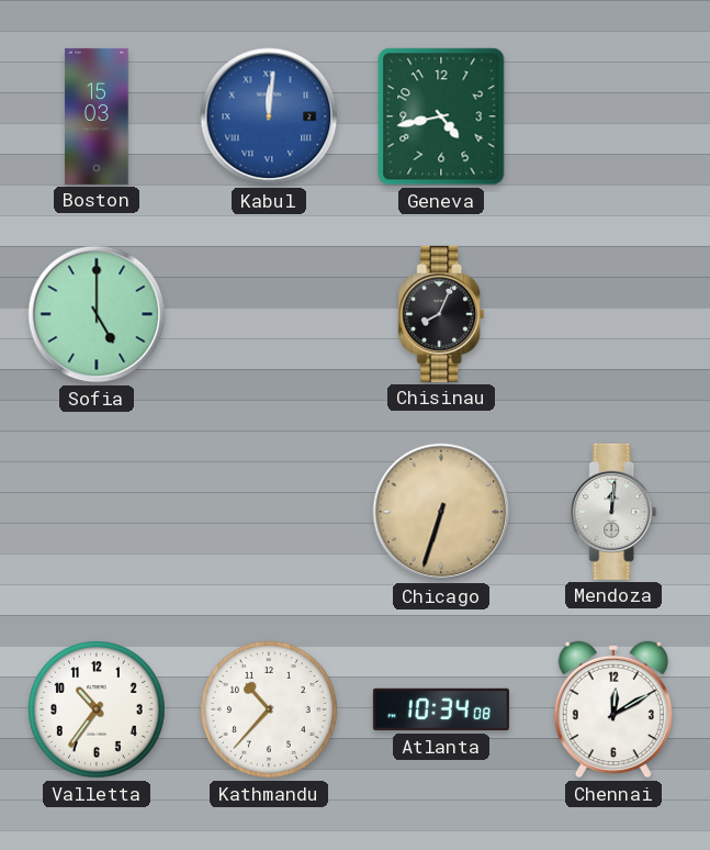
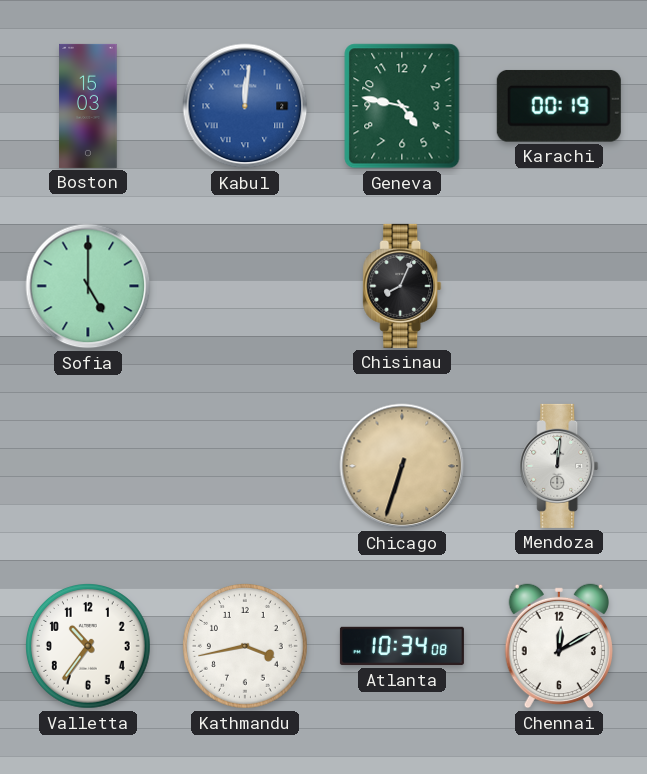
Geneva: 4:43 -> 4:47 (402, 106)
Karachi: none -> 00:19 (559, 106)
Kathmandu: 10:37 -> 3:43 (246, 647)
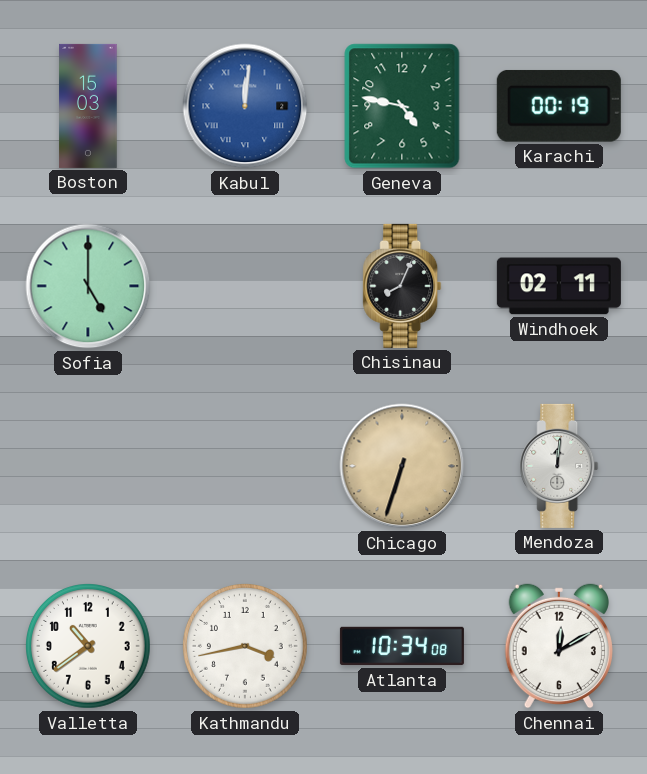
Windhoek: none -> 02:11 (559, 286)
Valletta: 10:36 -> 10:39 (89, 647)
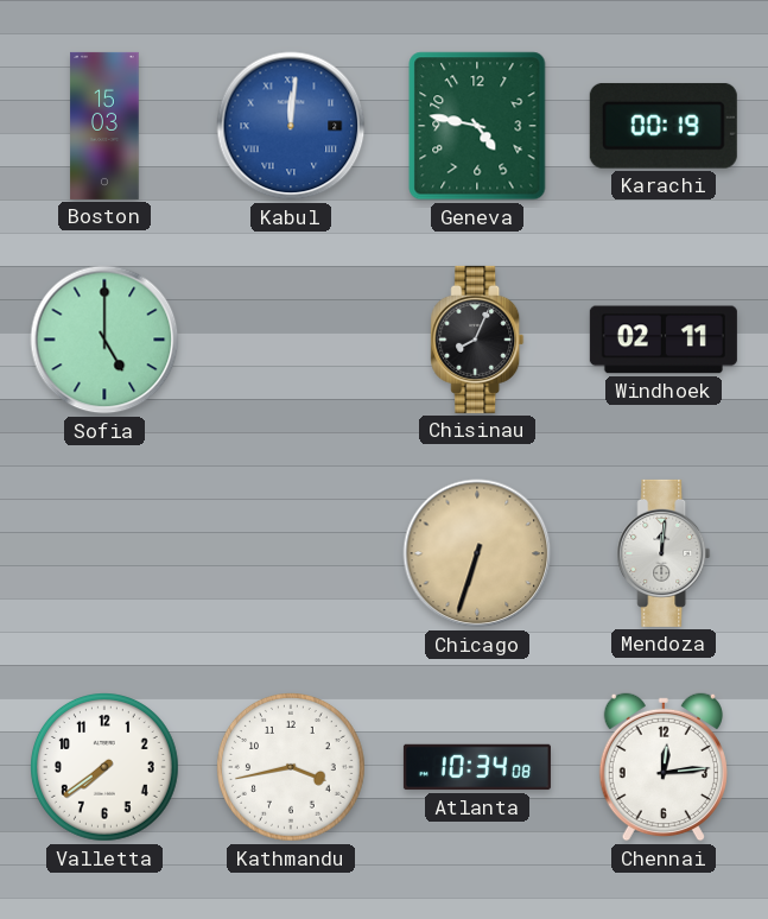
Valletta: 10:39 -> 7:39 (106, 768)
Chennai: 12:10 -> 12:14 (664, 767)
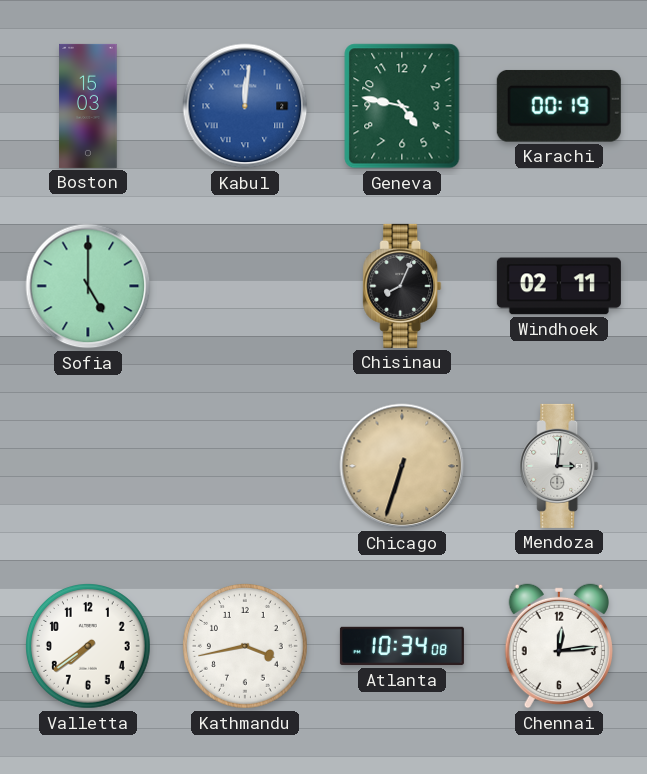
Mendoza: 12:01 -> 3:01 (559, 466)
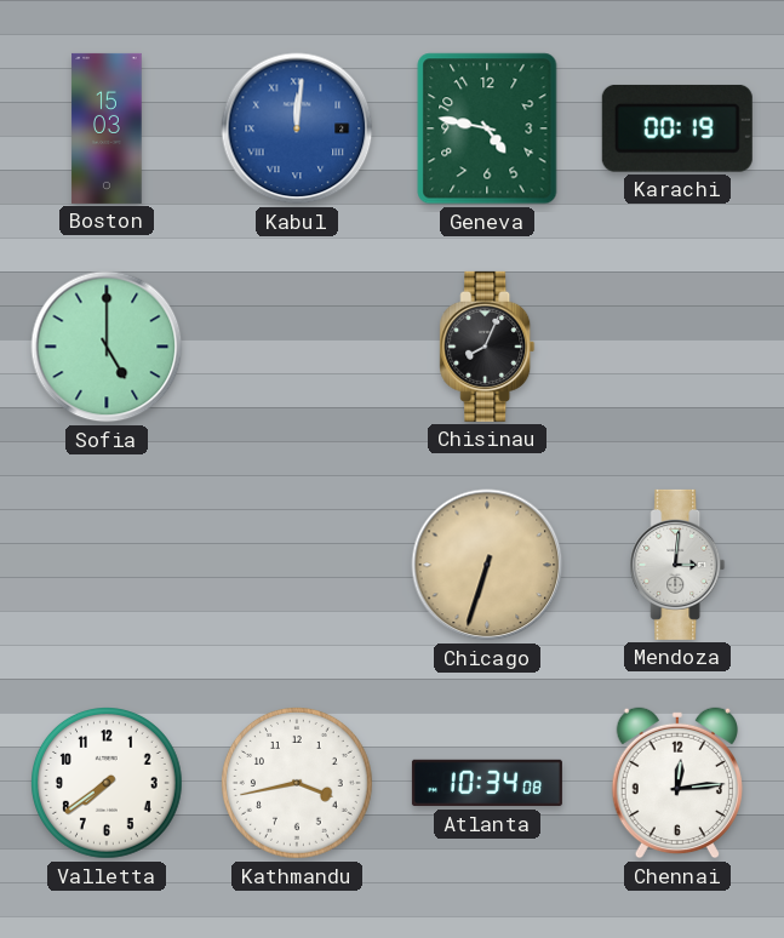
Windhoek: 02:11 -> none (559, 286)
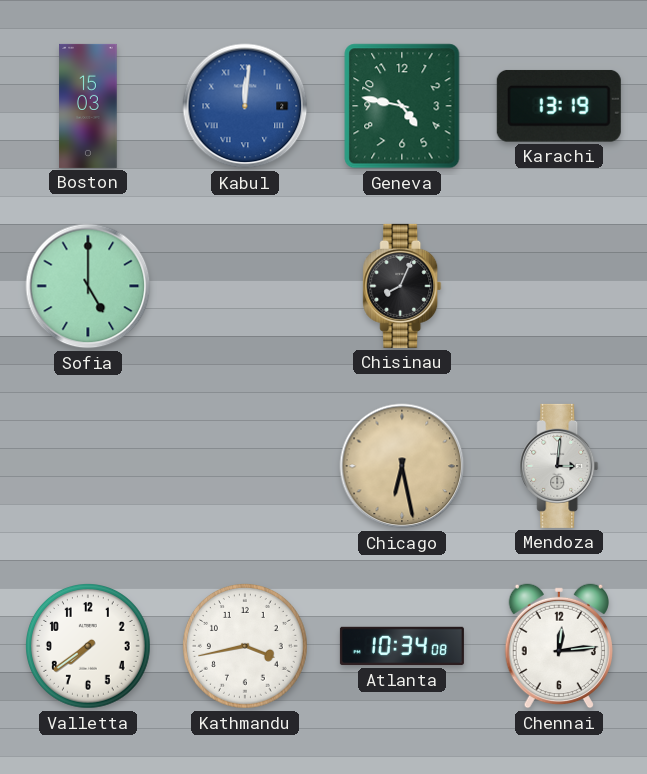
Karachi: 00:19 -> 13:19 (559, 106)
Chicago: 6:33 -> 6:28 (402, 466)
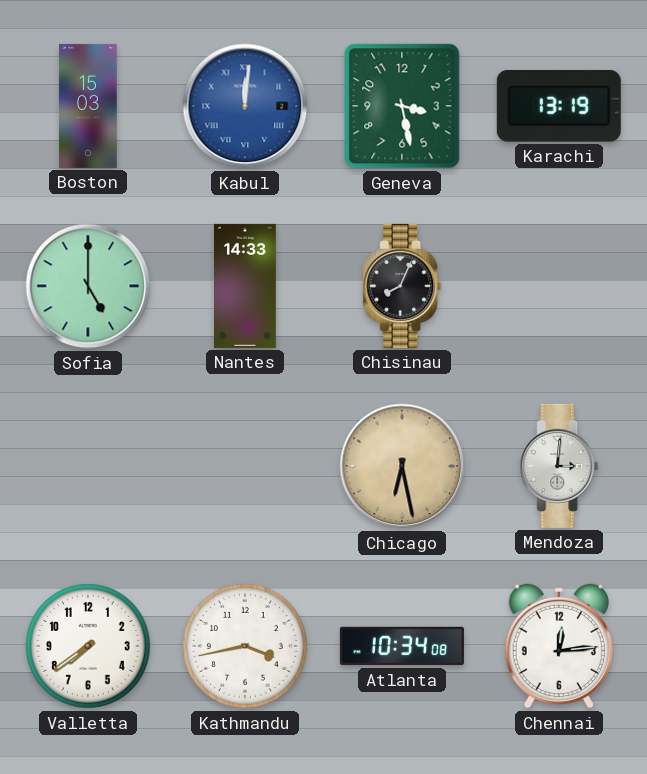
Geneva: 4:47 -> 3:28 (402, 106)
Nantes: none -> 14:33 (246, 286)
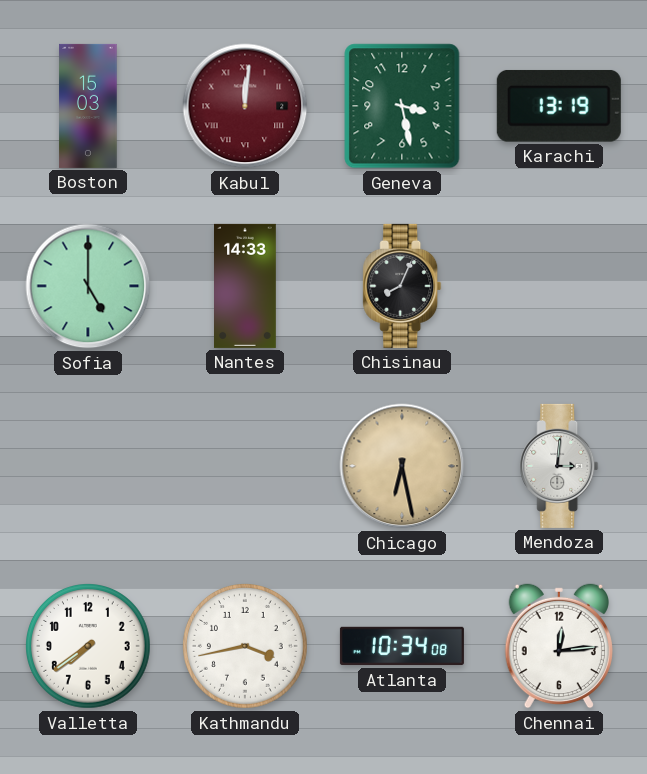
Kabul dial: blue -> burgundy (245, 106)
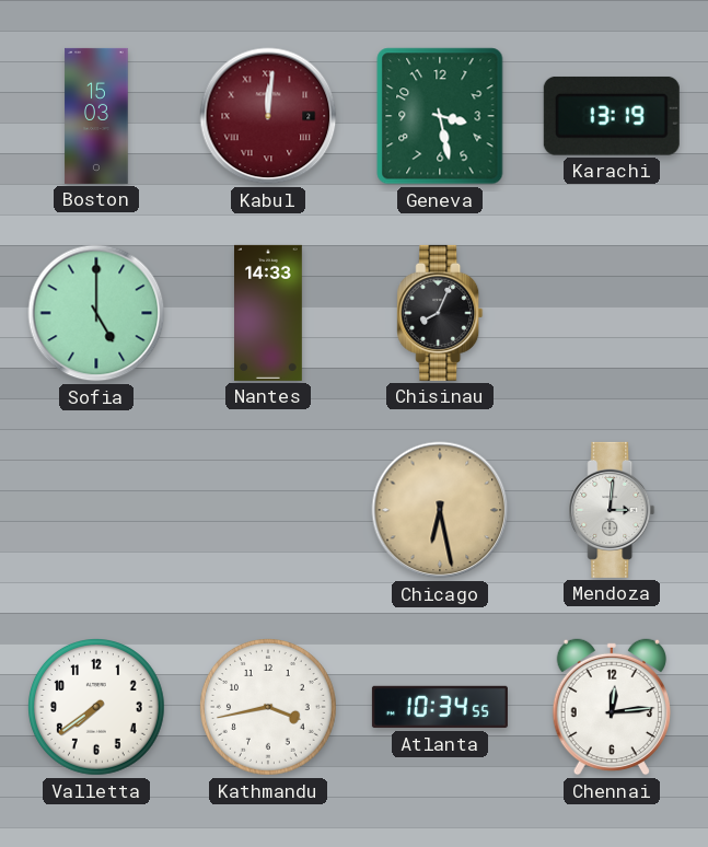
Atlanta: 10:34:08 -> 10:34:55 (440, 707)
